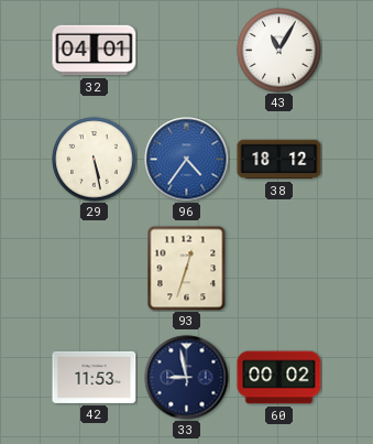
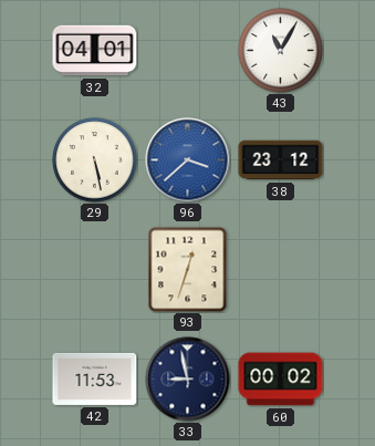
96: 4:36 -> 3:38 (188, 160)
38: 18:12 -> 23:12 (281, 160)
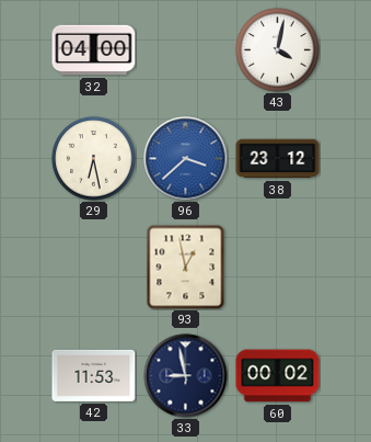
32: 04:01 -> 04:00 (94, 50)
43: 11:05 -> 4:02 (278, 50)
29: 5:28 -> 6:28 (94, 159)
93: 12:33 -> 12:58 (186, 267)
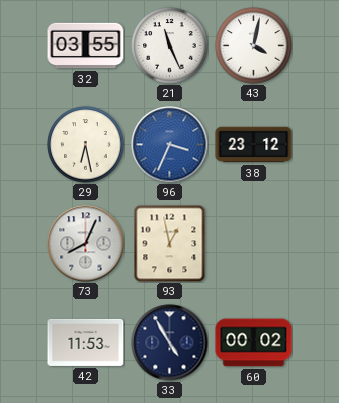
32: 04:00 -> 03:55 (86, 46)
21: none -> 11:26 (170, 46)
96: 3:38 -> 3:34 (170, 145)
73: none -> 8:04 (86, 244)
33: 8:58 -> 4:55 (170, 343)
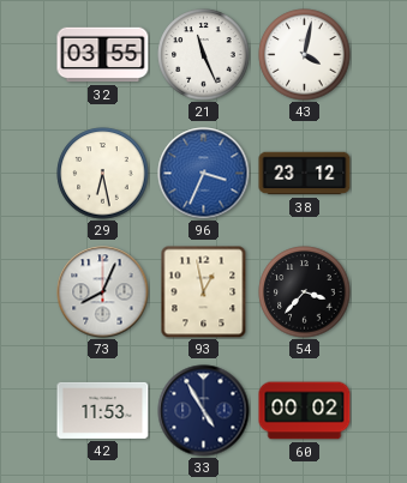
54: none -> 3:37 (305, 292)
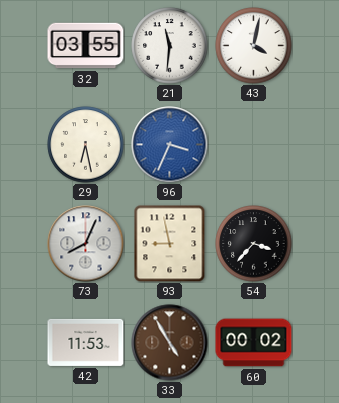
21: 11:26 -> 11:31 (170, 46)
38: 23:12 -> none (305, 174)
93: 12:58 -> 8:58 (170, 243)
33 dial: navy -> brown (170, 343)
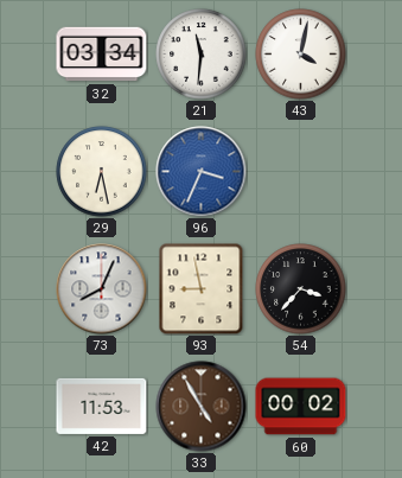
32: 03:55 -> 03:34 (102, 55)
